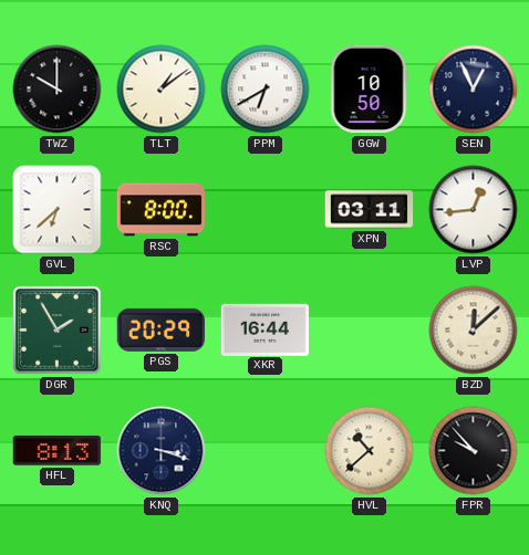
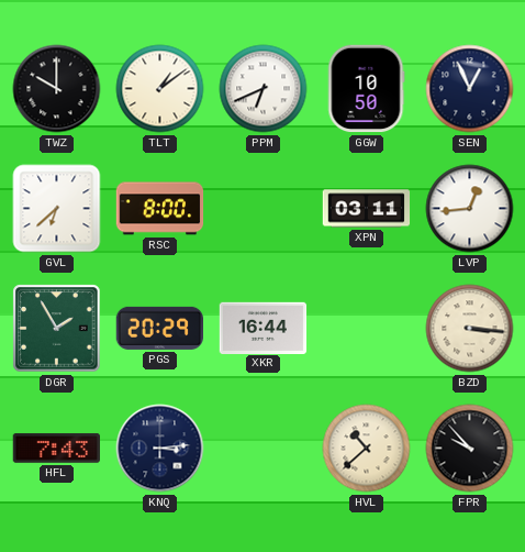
PPM: 6:40 -> 6:41 (264, 89)
BZD: 12:08 -> 3:16 (470, 329)
HFL: 8:13 -> 7:43 (56, 448)
KNQ: 3:18 -> 3:14 (160, 449)
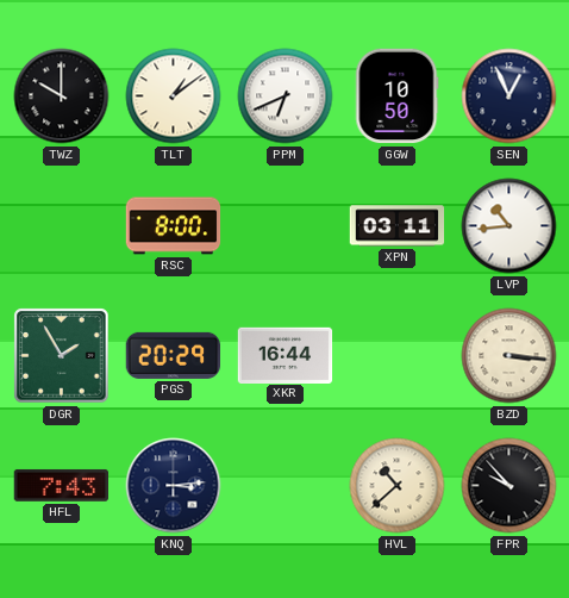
GVL: 6:38 -> none (57, 209)
LVP: 12:44 -> 10:44 (509, 226)
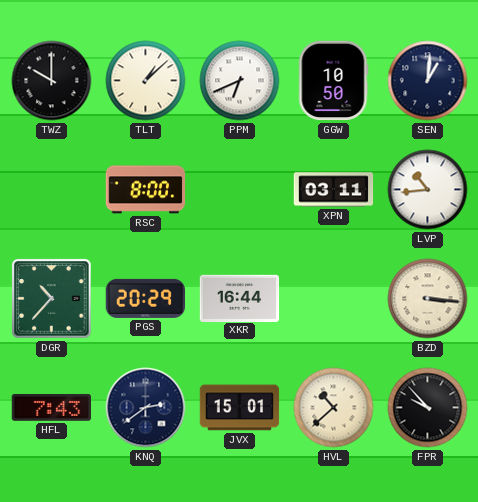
TLT: 1:09 -> 1:08 (146, 81)
SEN: 12:56 -> 1:01 (428, 81)
DGR: 1:55 -> 10:37 (52, 299)
KNQ: 3:14 -> 2:39 (146, 408)
JVX: none -> 15:01 (240, 408)
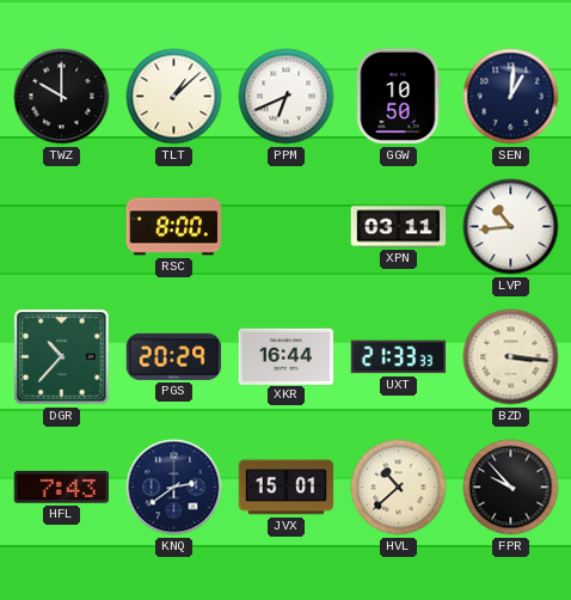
UXT: none -> 21:33 (399, 357)
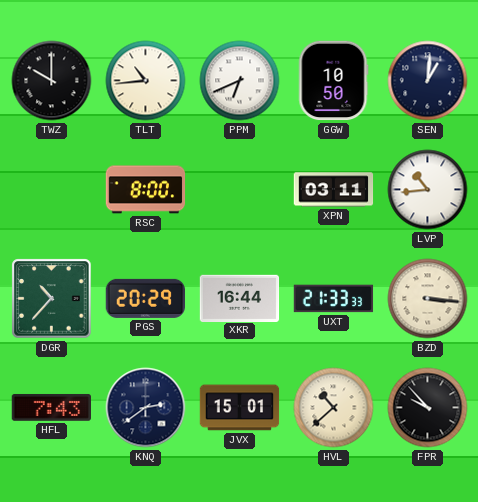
TLT: 1:08 -> 10:44 (146, 81)
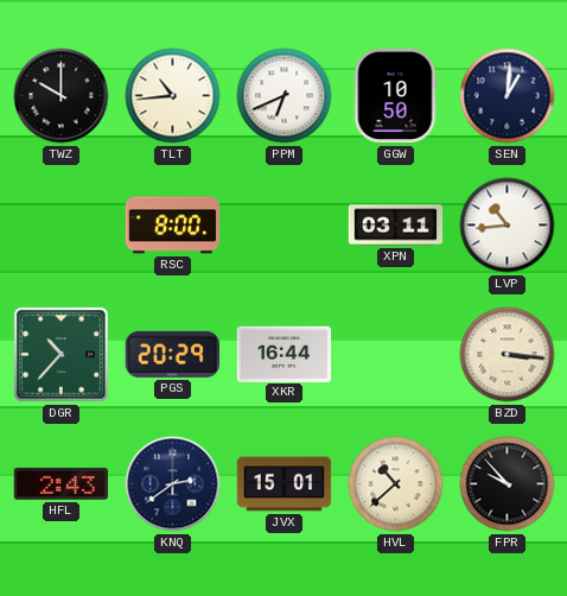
UXT: 21:33 -> none (334, 299)
HFL: 7:43 -> 2:43 (60, 483)
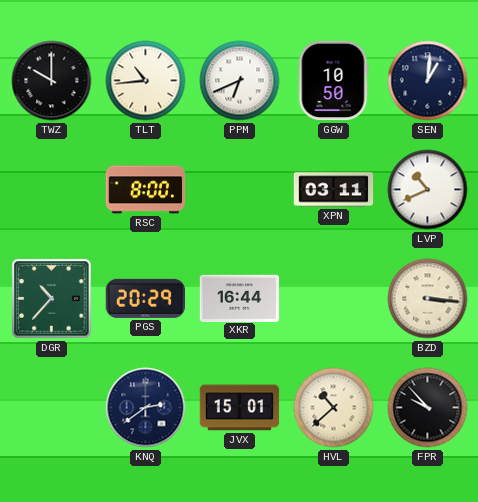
LVP: 10:44 -> 10:41 (428, 190)
HFL: 2:43 -> none (60, 483)
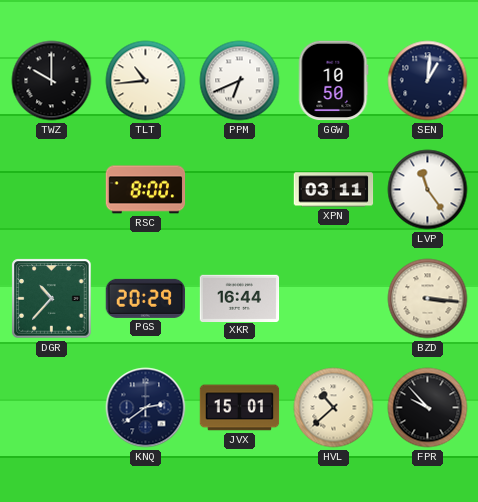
LVP: 10:41 -> 11:24 (428, 190)
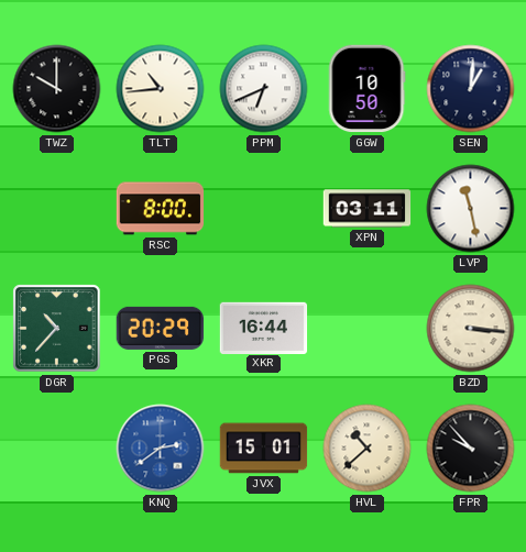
LVP: 11:24 -> 11:28 (471, 209)
KNQ dial: navy -> blue (161, 449)
